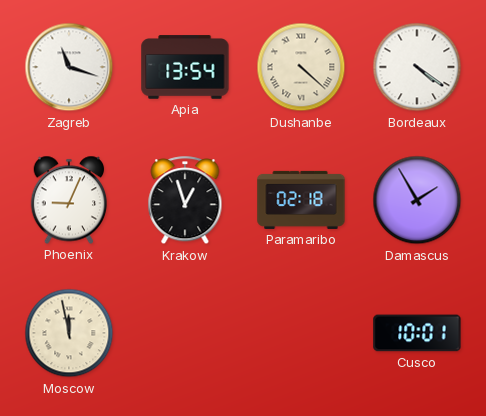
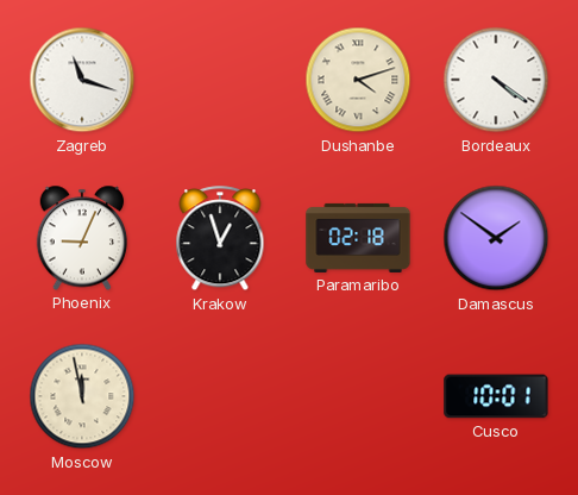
Apia: 13:54 -> none (185, 67)
Dushanbe: 4:22 -> 4:12 (358, 80)
Damascus: 1:55 -> 1:51 (496, 238)
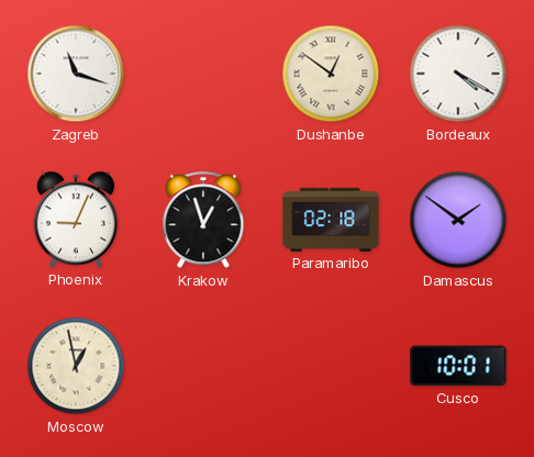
Dushanbe: 4:12 -> 12:51 (331, 74)
Bordeaux: 4:21 -> 4:20 (458, 74)
Moscow: 11:58 -> 12:58 (76, 366)
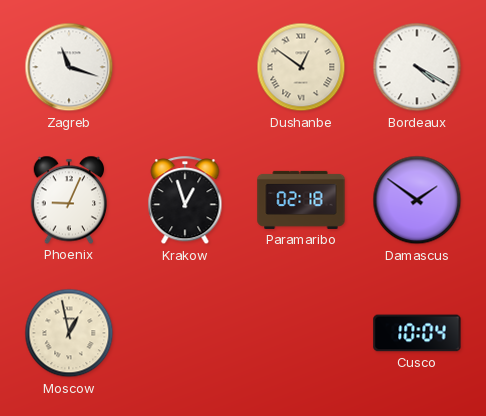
Cusco: 10:01 -> 10:04 (417, 333)
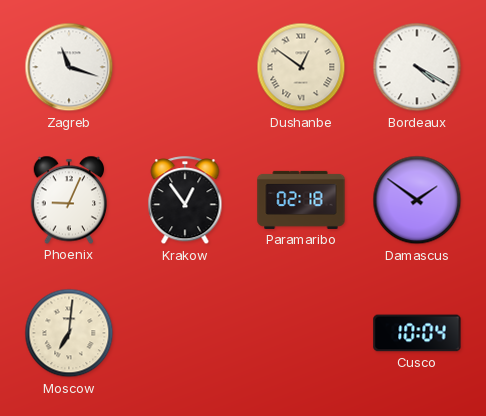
Krakow: 12:57 -> 12:54 (185, 201)
Moscow: 12:58 -> 7:01 (69, 333)
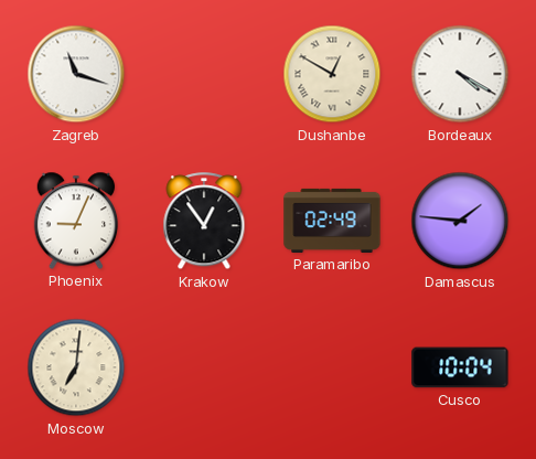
Dushanbe: 12:51 -> 12:50 (332, 74)
Paramaribo: 02:18 -> 02:49 (332, 221)
Damascus: 1:51 -> 1:46 (460, 221)
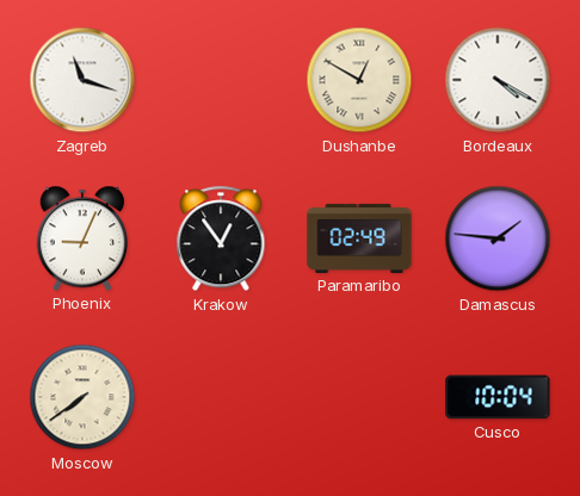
Moscow: 7:01 -> 7:39 (82, 397)
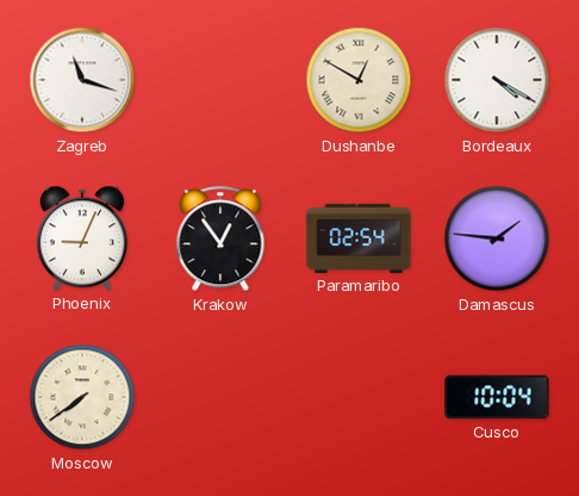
Paramaribo: 02:49 -> 02:54 (359, 238)
